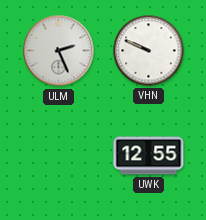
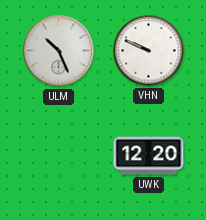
ULM: 2:26 -> 10:26 (59, 51)
UWK: 12:55 -> 12:20 (149, 156)
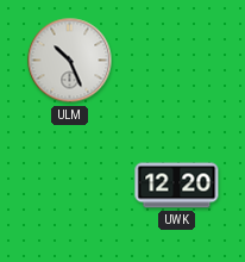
VHN: 9:49 -> none (149, 51)
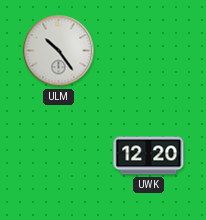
ULM: 10:26 -> 10:24 (59, 51)
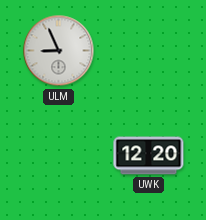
ULM: 10:24 -> 8:56 (59, 51)
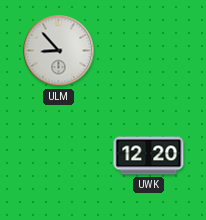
ULM: 8:56 -> 8:53 (59, 51)
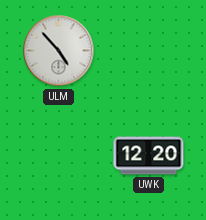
ULM: 8:53 -> 4:53 (59, 51)
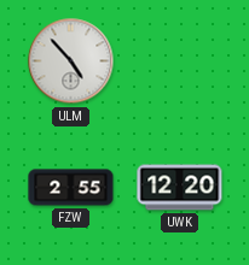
FZW: none -> 2:55 (71, 188)
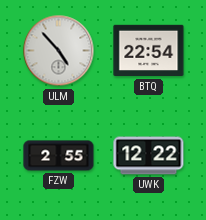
BTQ: none -> 22:54 (149, 51)
UWK: 12:20 -> 12:22 (149, 156)
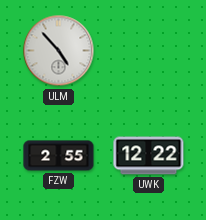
BTQ: 22:54 -> none (149, 51)
